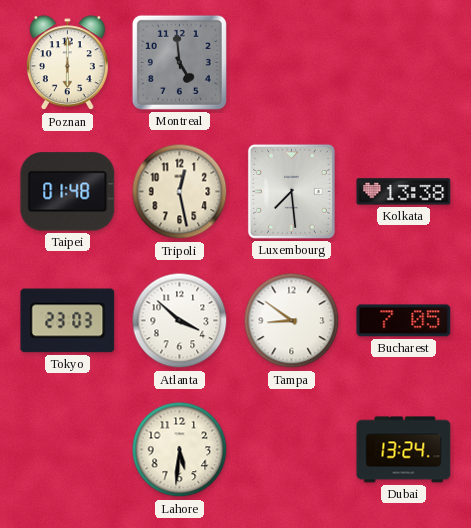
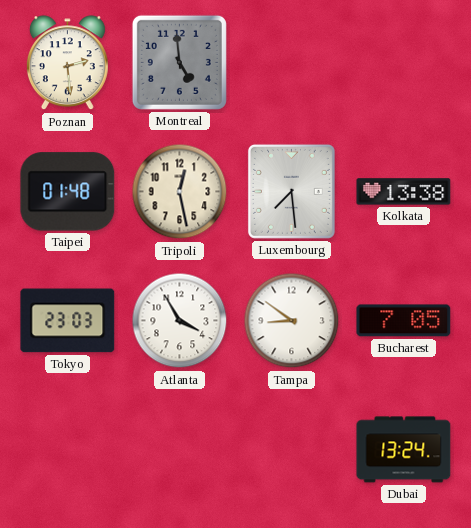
Poznan: 6:00 -> 2:29 (67, 63)
Atlanta: 3:52 -> 3:55 (180, 321)
Lahore: 5:31 -> none (180, 450)
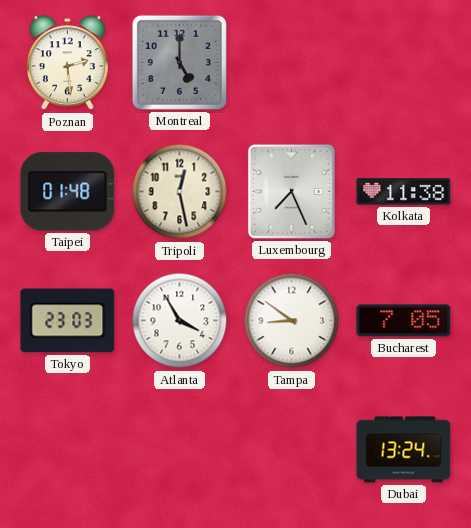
Montreal: 4:59 -> 5:00 (179, 62)
Luxembourg: 7:29 -> 7:26 (291, 191)
Kolkata: 13:38 -> 11:38 (404, 192)
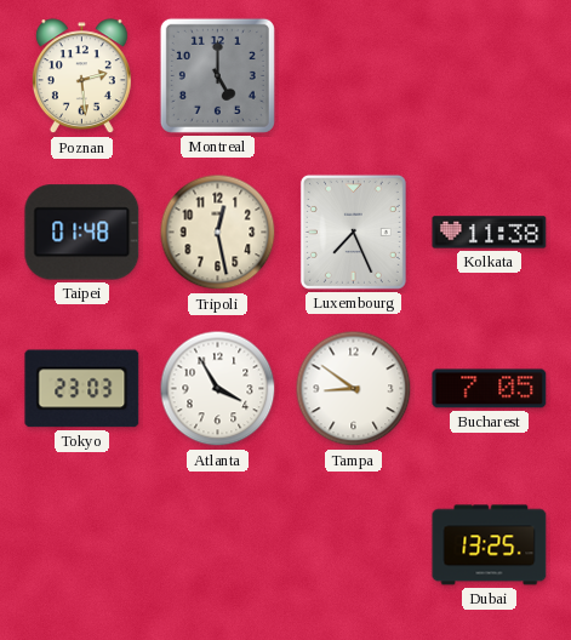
Dubai: 13:24 -> 13:25 (490, 545)
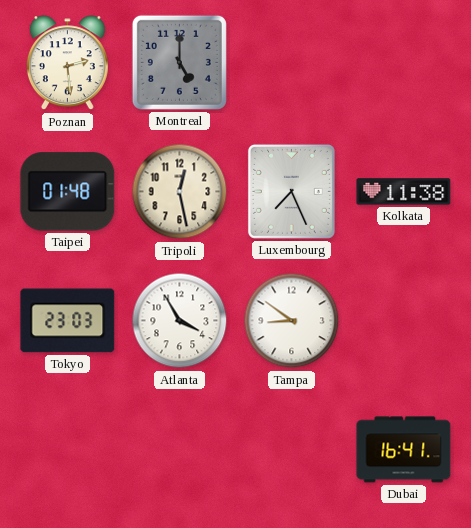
Bucharest: 7:05 -> none (490, 389)
Dubai: 13:25 -> 16:41 (404, 450)
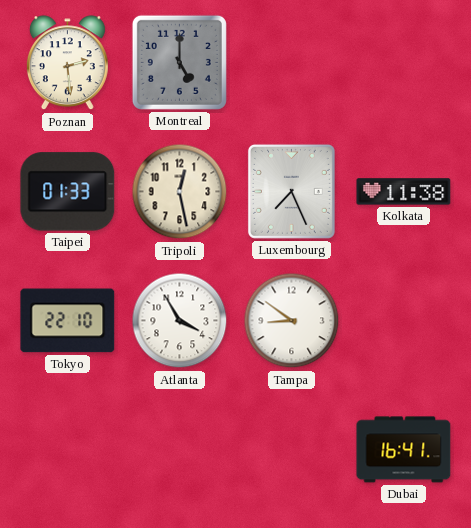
Taipei: 01:48 -> 01:33 (68, 192)
Tokyo: 23:03 -> 22:10 (68, 321)
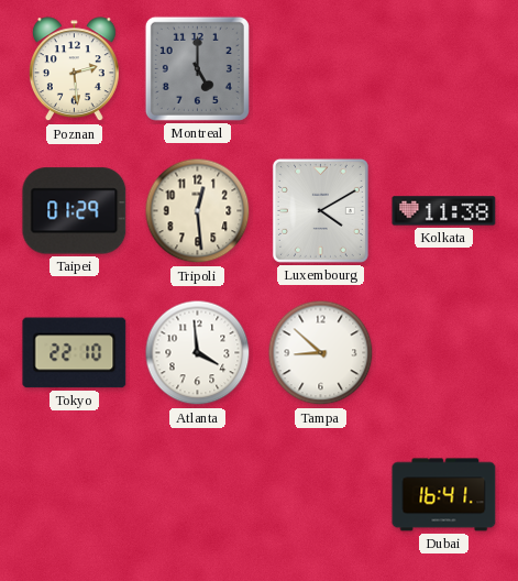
Taipei: 01:33 -> 01:29 (75, 211)
Tripoli: 12:28 -> 12:29 (198, 211)
Luxembourg: 7:26 -> 4:10 (320, 210)
Atlanta: 3:55 -> 3:59 (198, 353)
Tampa: 8:51 -> 8:52 (321, 353)
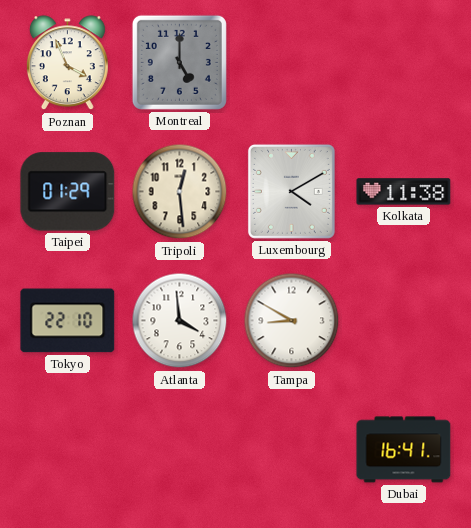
Poznan: 2:29 -> 3:56 (67, 63)
Tampa: 8:52 -> 8:50 (292, 321)
